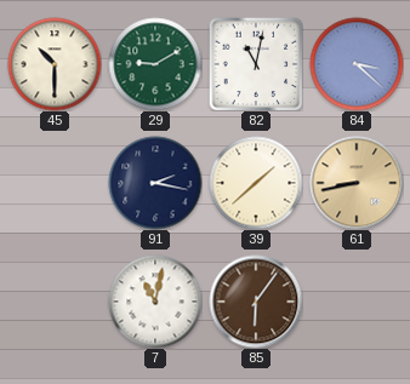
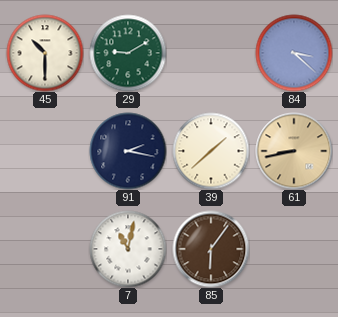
82: 11:02 -> none (256, 64)
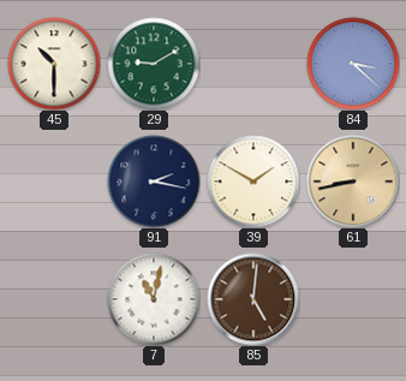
39: 1:38 -> 1:50 (253, 181)
85: 6:06 -> 5:01 (253, 299)
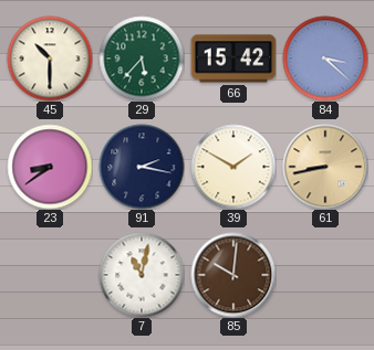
29: 9:10 -> 5:37 (142, 59)
66: none -> 15:42 (233, 59)
23: none -> 8:39 (50, 167)
85: 5:01 -> 10:01 (233, 275)
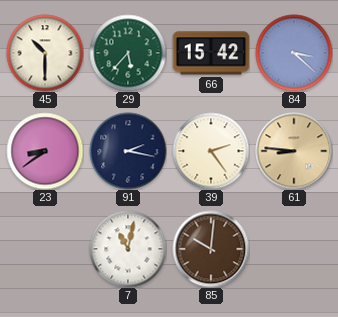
39: 1:50 -> 2:24 (211, 151)
61: 8:43 -> 8:46 (294, 151)
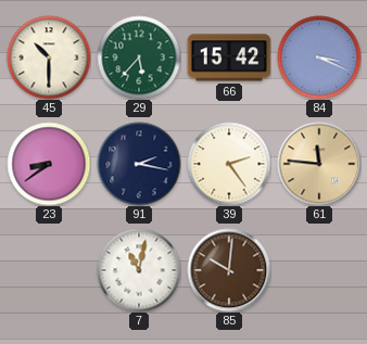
84: 3:22 -> 3:19 (319, 58)
61: 8:46 -> 11:46 (319, 164)
